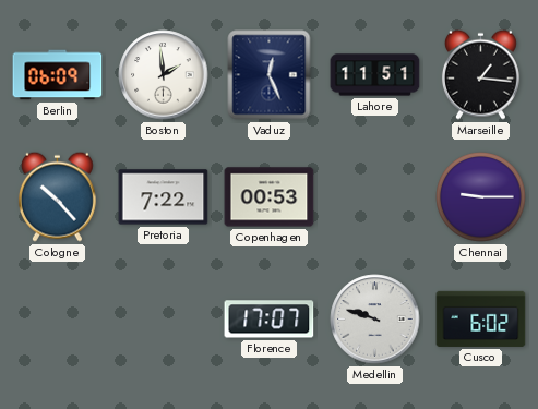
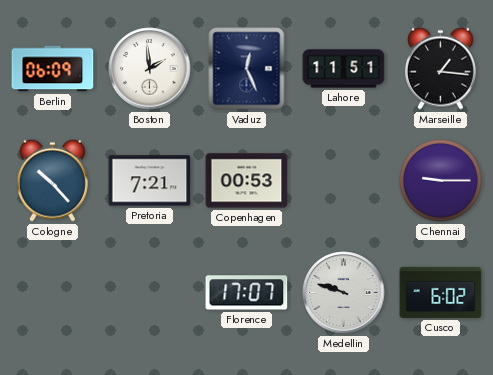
Pretoria: 7:22 -> 7:21 (150, 181)
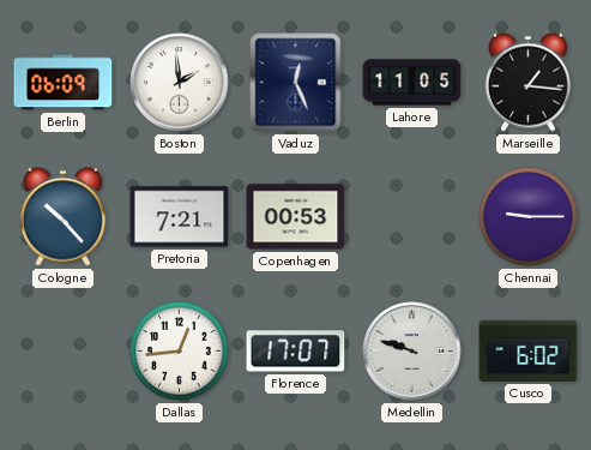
Lahore: 11:51 -> 11:05 (412, 83)
Dallas: none -> 12:44 (180, 352)
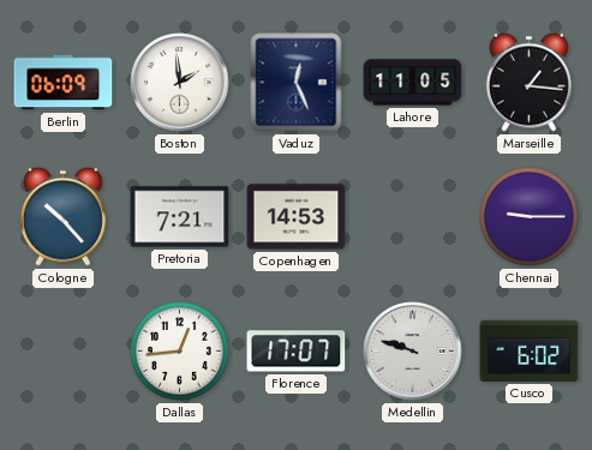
Copenhagen: 00:53 -> 14:53 (297, 217)
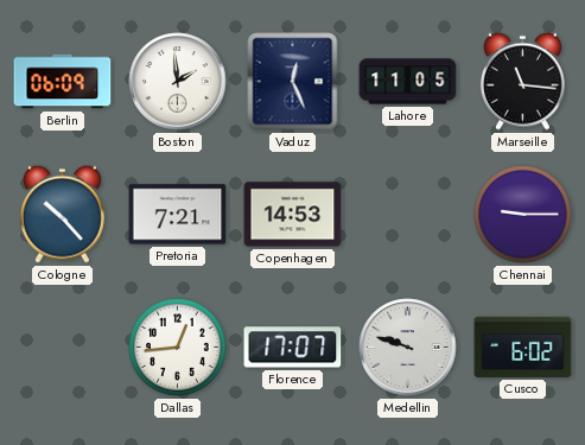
Marseille: 1:16 -> 11:16 (522, 81)
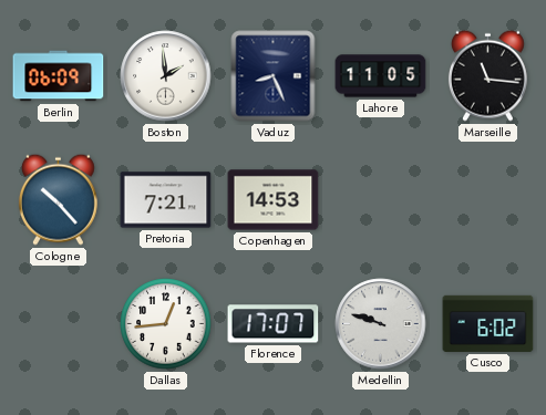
Vaduz: 12:26 -> 8:26 (274, 76)
Chennai: 9:15 -> none (523, 215)
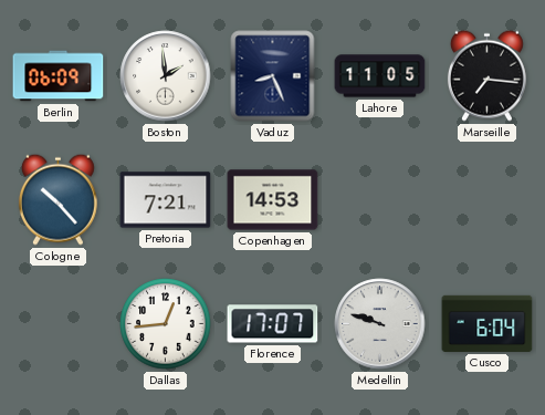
Marseille: 11:16 -> 7:16 (486, 75)
Cusco: 6:02 -> 6:04 (488, 323)
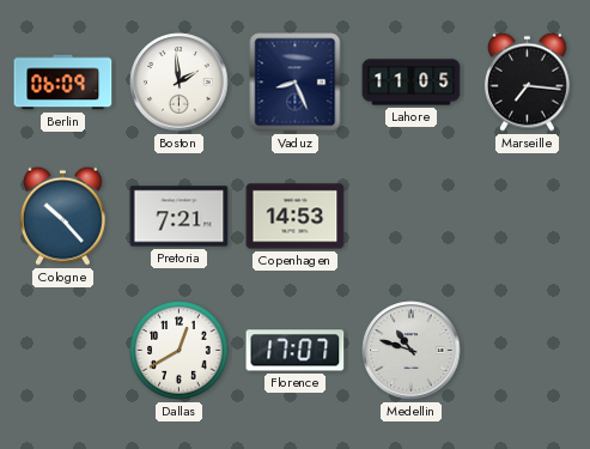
Dallas: 12:44 -> 12:40 (180, 351)
Medellin: 9:48 -> 10:48 (412, 351)
Cusco: 6:04 -> none (488, 323)
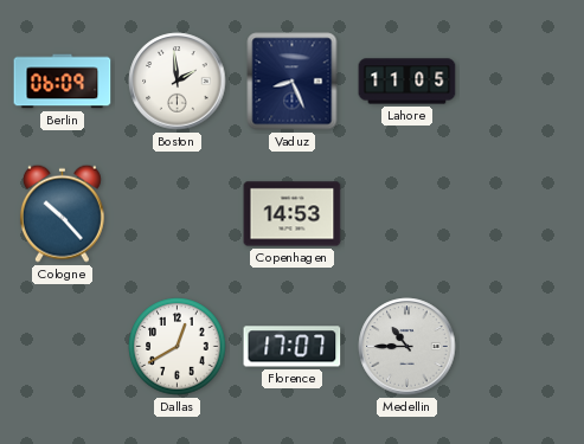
Marseille: 7:16 -> none (527, 81)
Pretoria: 7:21 -> none (180, 217)
Medellin: 10:48 -> 10:45 (407, 347)
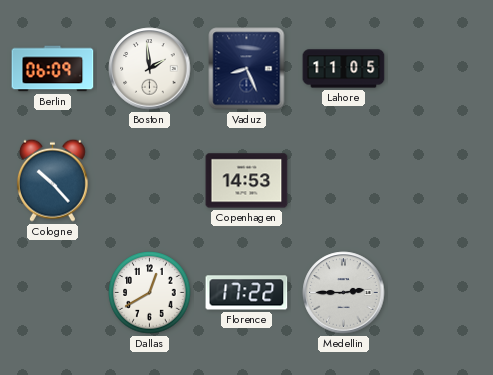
Florence: 17:07 -> 17:22 (247, 293)
Medellin: 10:45 -> 2:45 (344, 293)
